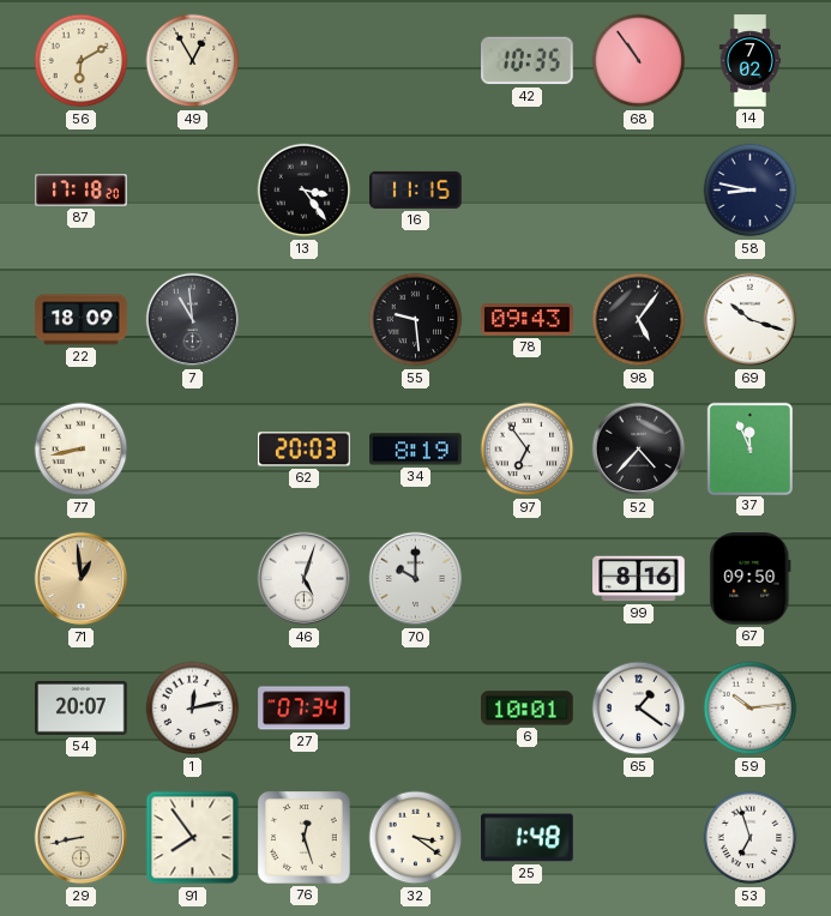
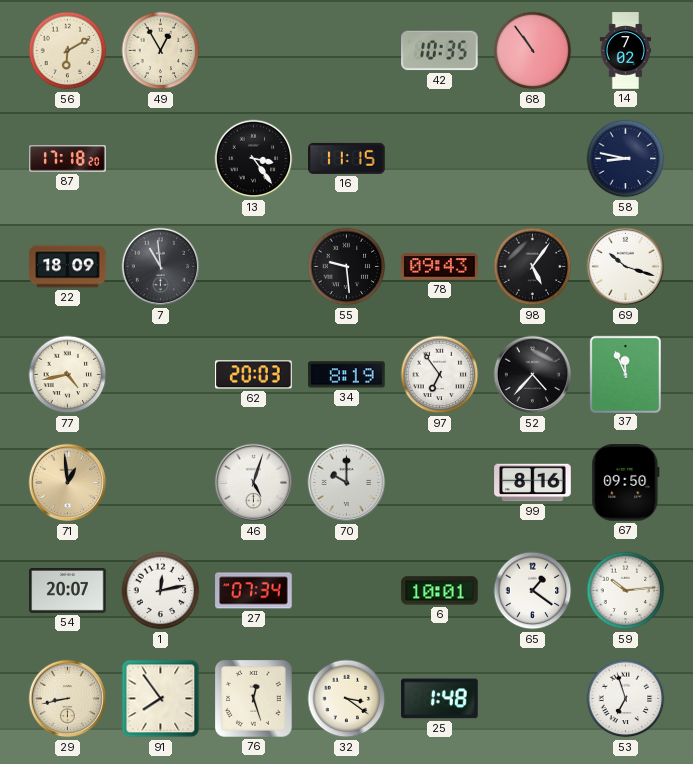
77: 8:43 -> 4:43 (68, 375)
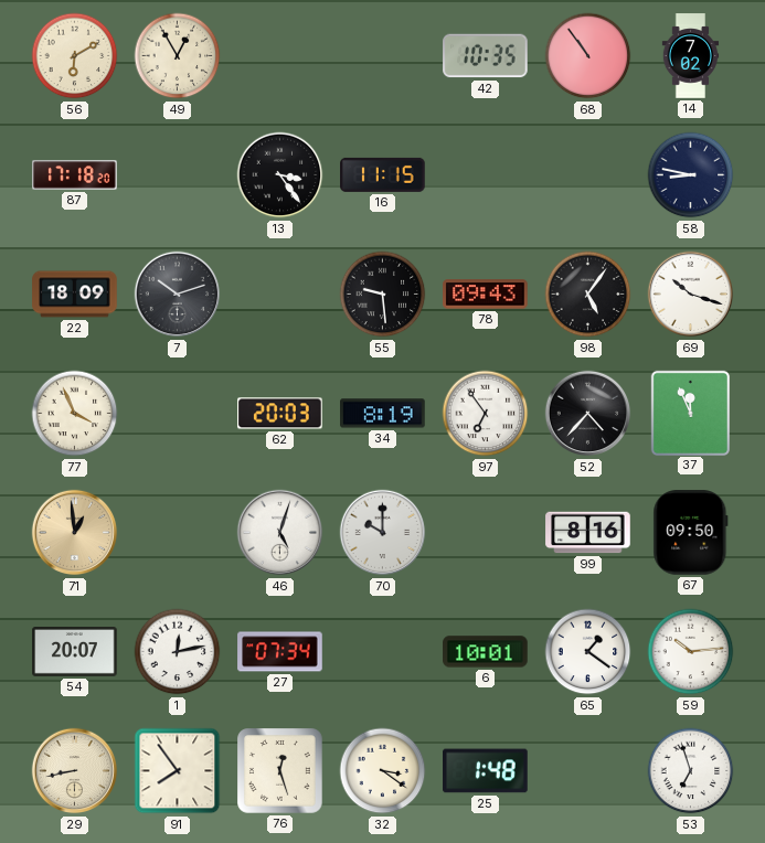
7: 10:59 -> 10:12 (178, 295)
77: 4:43 -> 3:56 (75, 414)
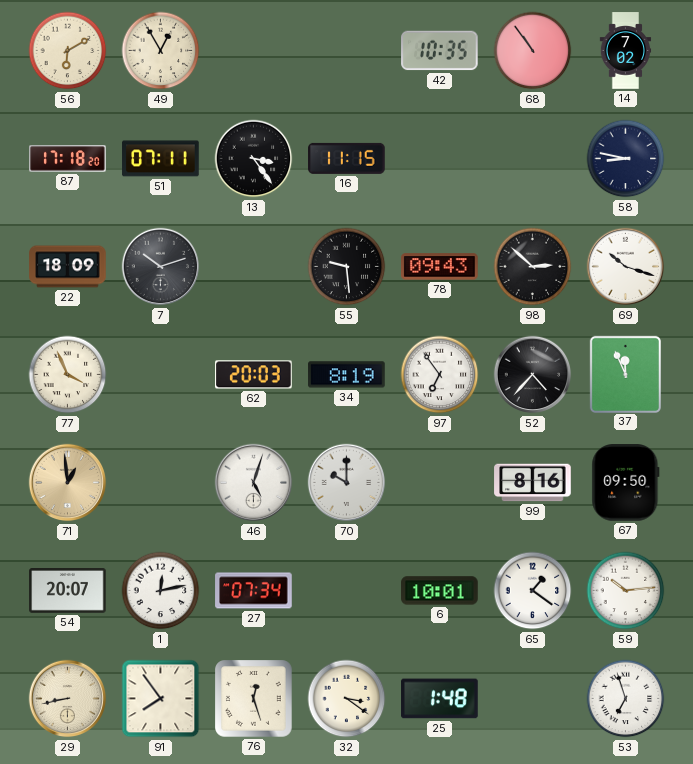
51: none -> 07:11 (161, 159)
98: 5:06 -> 2:52 (533, 267)
